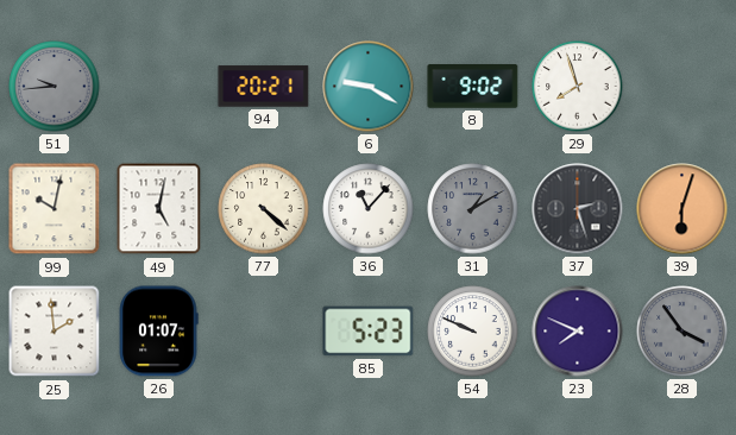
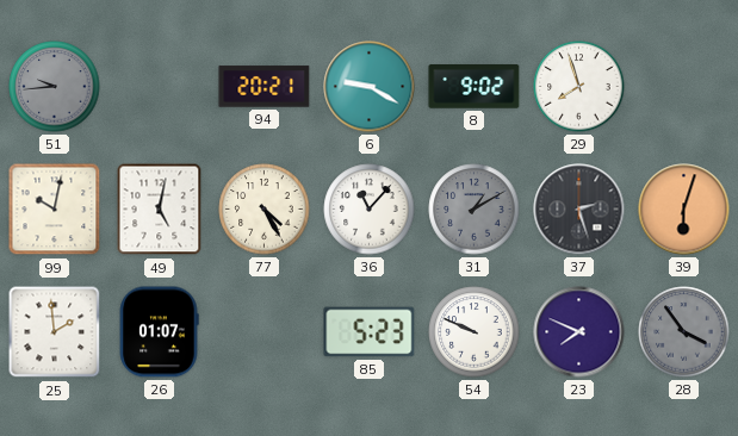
77: 4:22 -> 4:25 (265, 210)
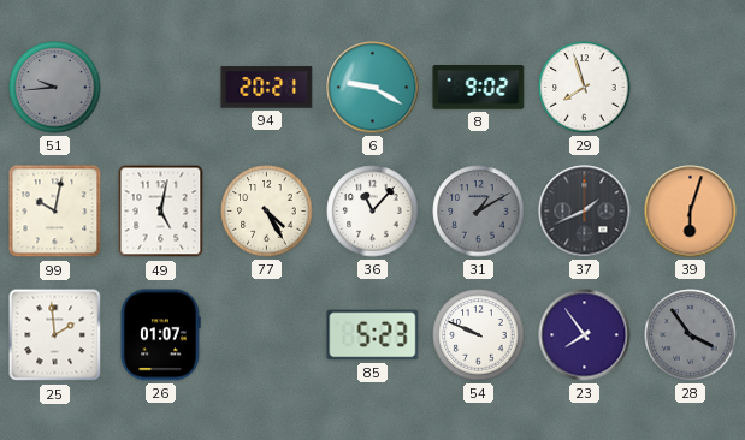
37: 2:27 -> 1:41 (585, 212)
23: 7:49 -> 7:54 (585, 335)
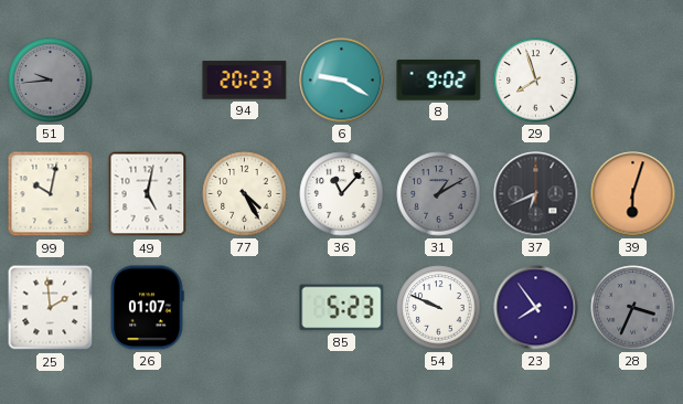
94: 20:21 -> 20:23 (245, 81)
37: 1:41 -> 6:41 (536, 194)
28: 3:54 -> 3:34 (633, 308)
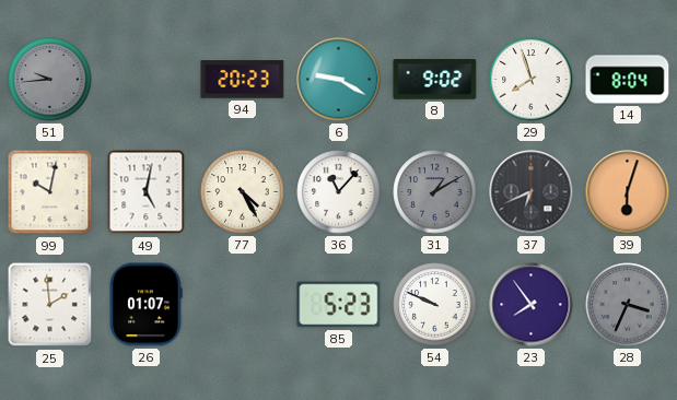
14: none -> 8:04 (628, 80)
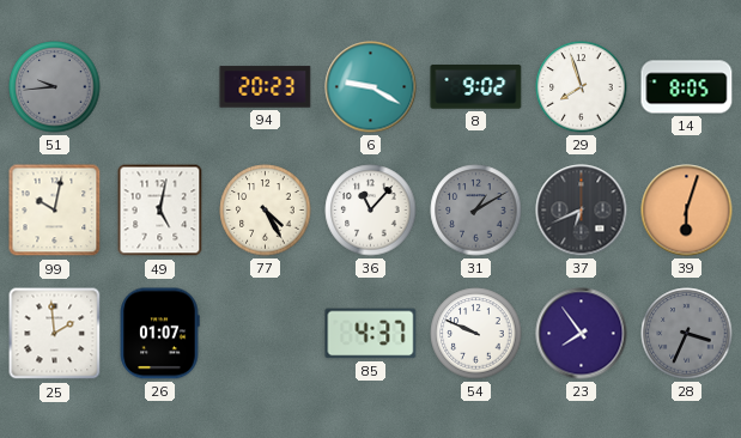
14: 8:04 -> 8:05 (687, 87)
85: 5:23 -> 4:37 (371, 334)
